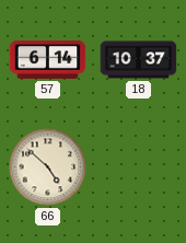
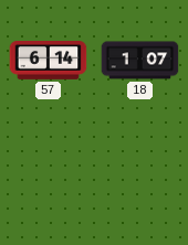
18: 10:37 -> 1:07 (140, 61)
66: 4:52 -> none (48, 167)
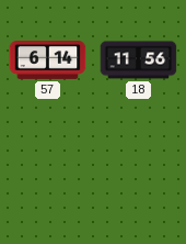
18: 1:07 -> 11:56 (139, 60)
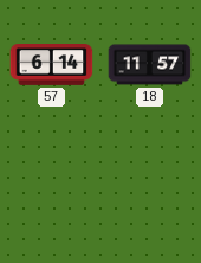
18: 11:56 -> 11:57 (150, 65)
